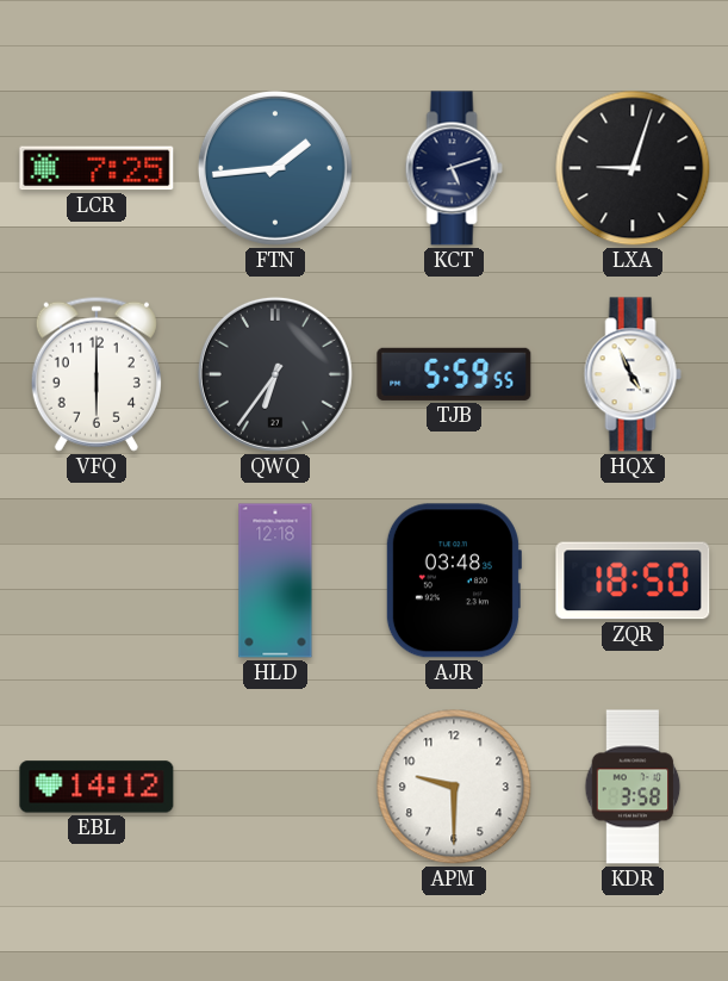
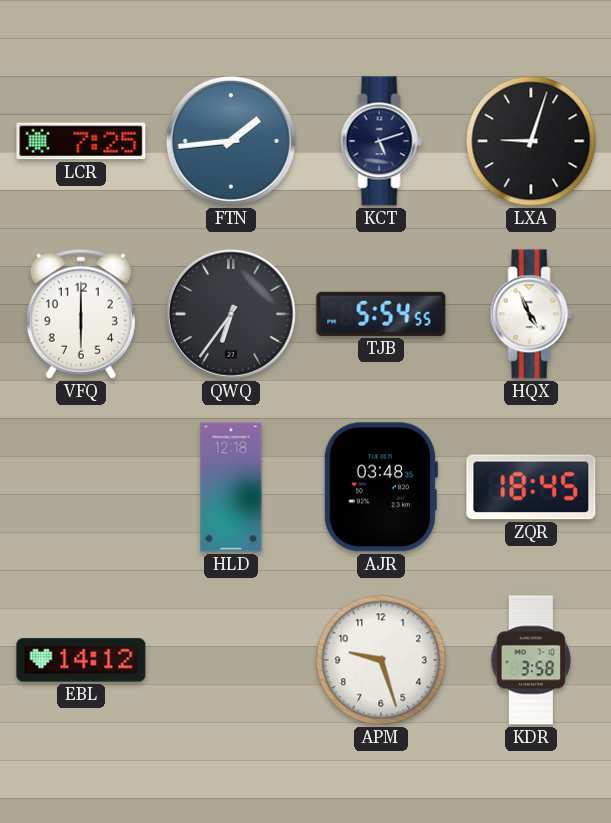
TJB: 5:59 -> 5:54 (381, 314)
ZQR: 18:50 -> 18:45 (531, 487)
APM: 9:30 -> 9:27 (381, 660)
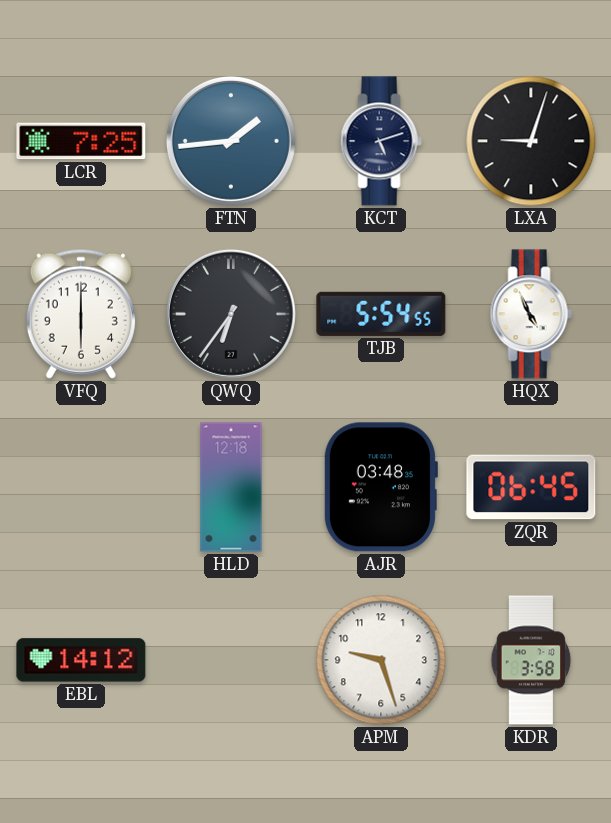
ZQR: 18:45 -> 06:45 (531, 487)
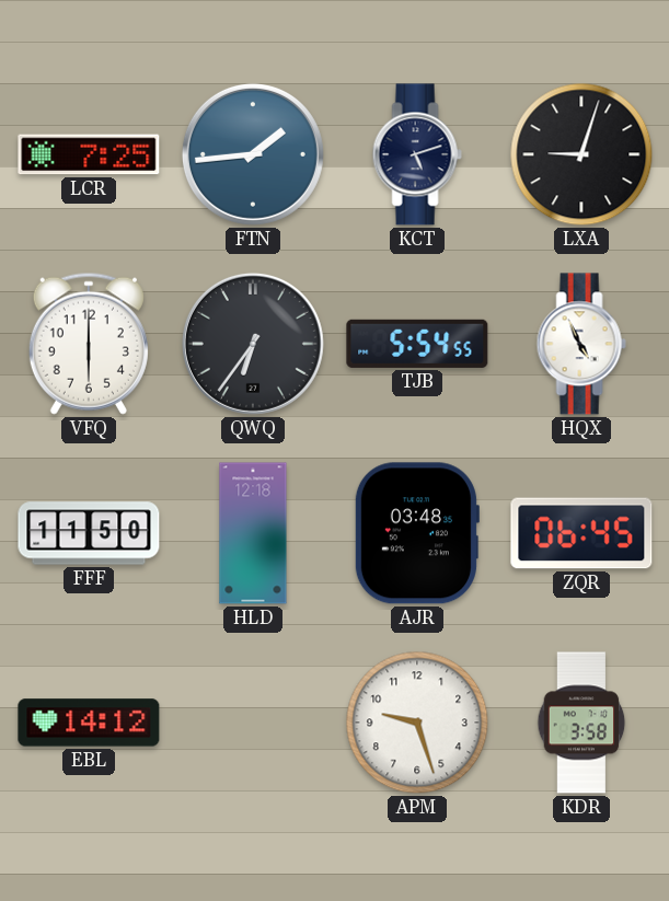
FFF: none -> 11:50 (89, 533)
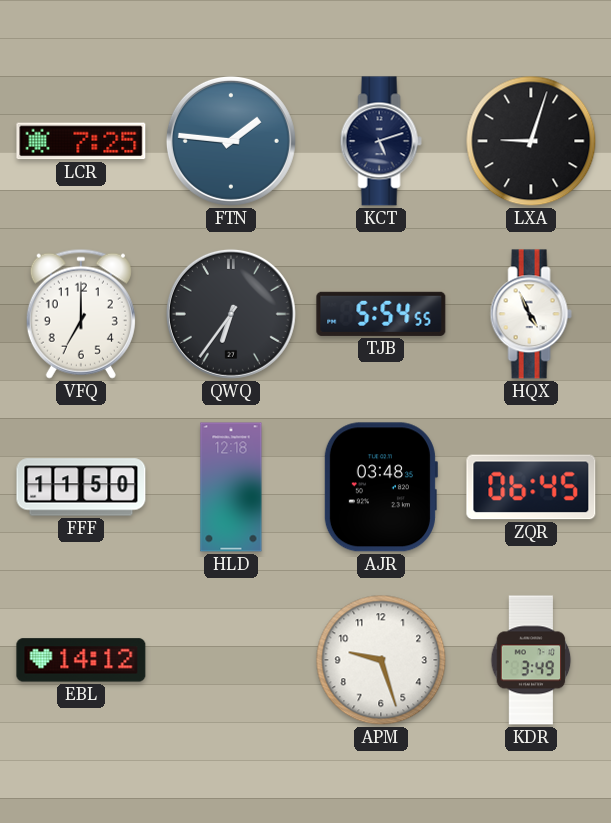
FTN: 1:44 -> 1:46 (231, 141)
VFQ: 6:00 -> 7:00 (81, 314)
KDR: 3:58 -> 3:49 (531, 660)
